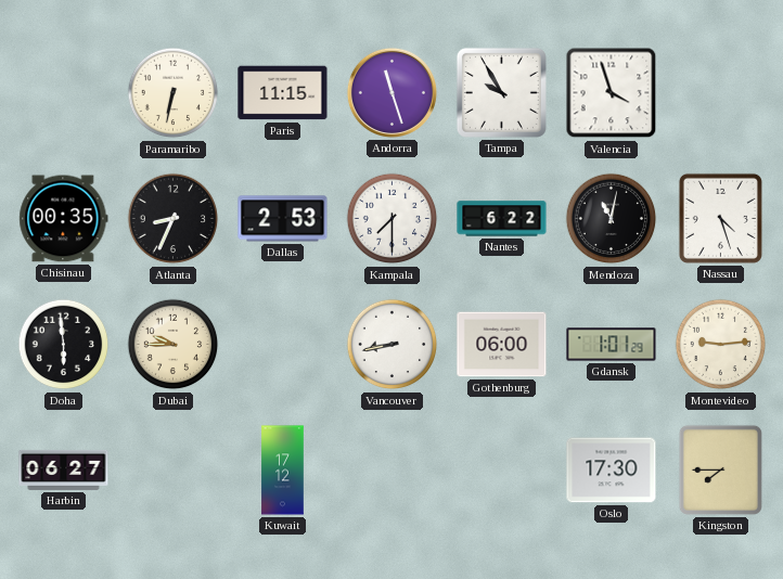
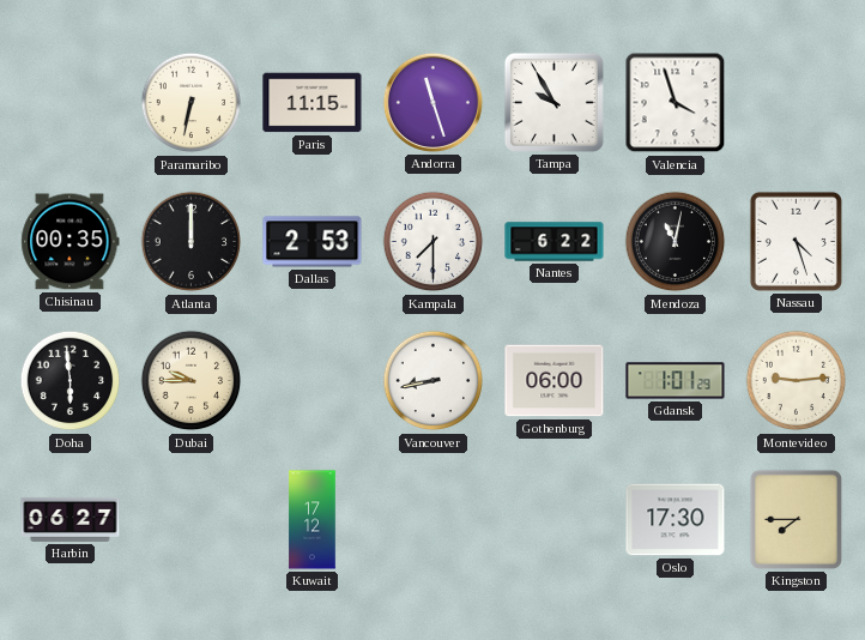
Atlanta: 8:34 -> 12:00 (192, 242)
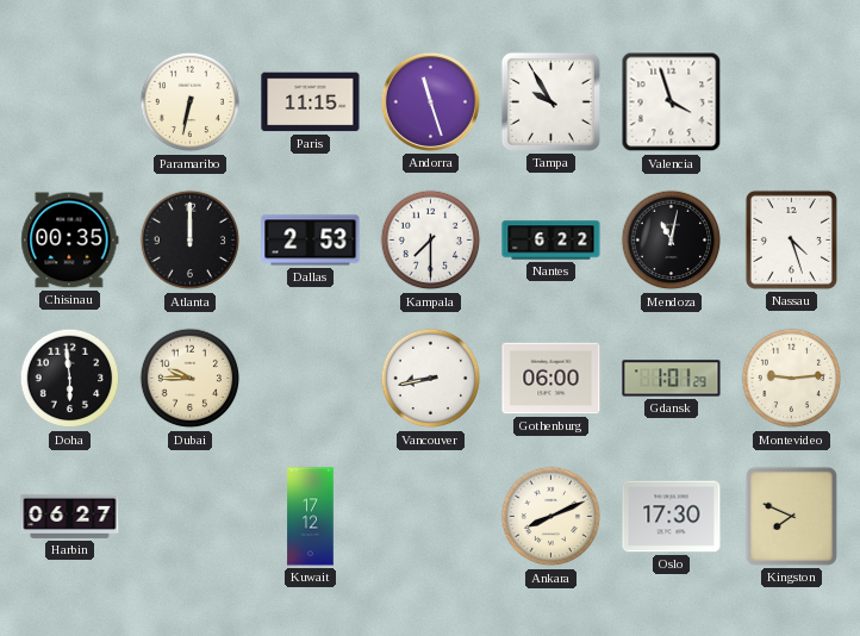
Ankara: none -> 8:11 (551, 517)
Kingston: 7:45 -> 7:49 (791, 516)
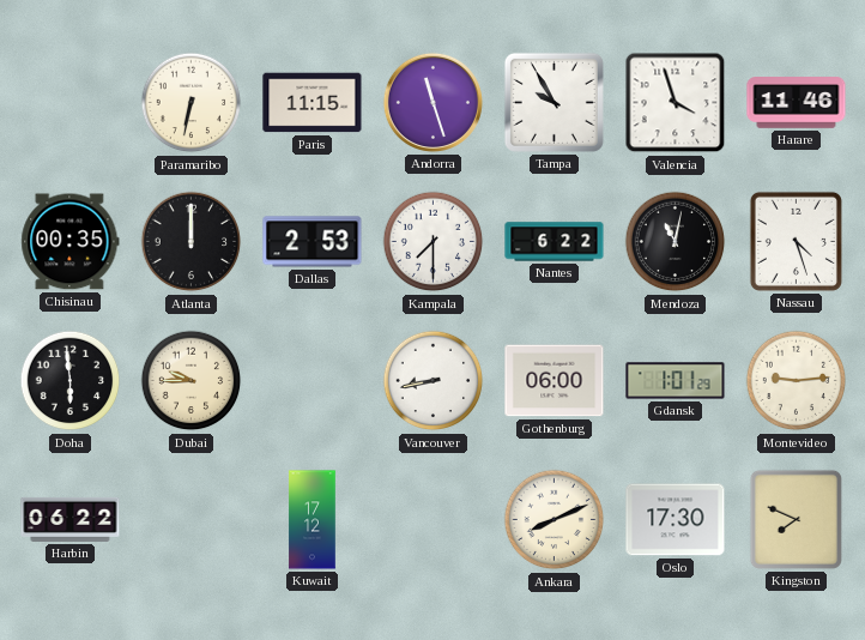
Harare: none -> 11:46 (797, 103)
Harbin: 06:27 -> 06:22 (71, 519)
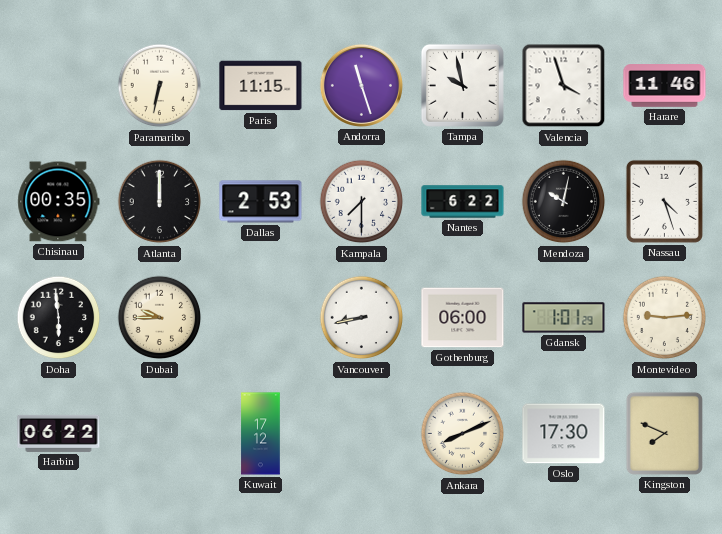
Tampa: 9:55 -> 9:58 (462, 85)
Mendoza: 11:02 -> 10:02 (564, 202)
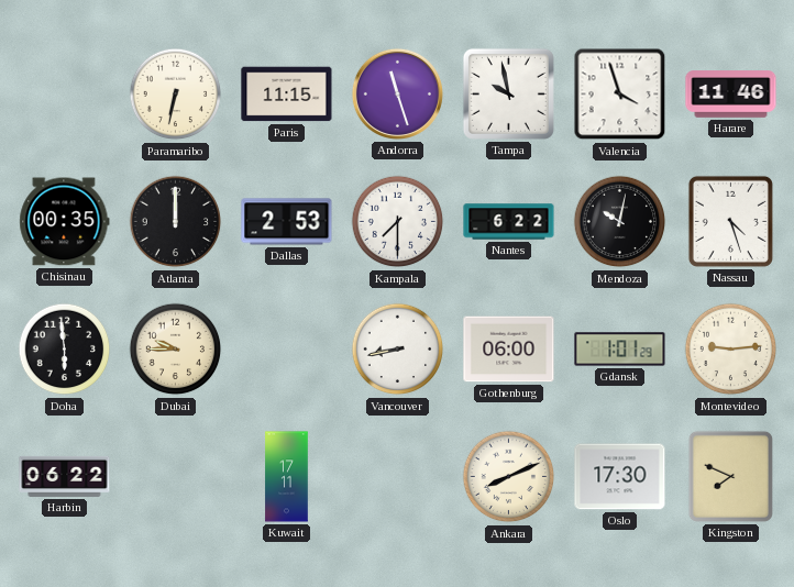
Kuwait: 17:12 -> 17:11 (287, 477)
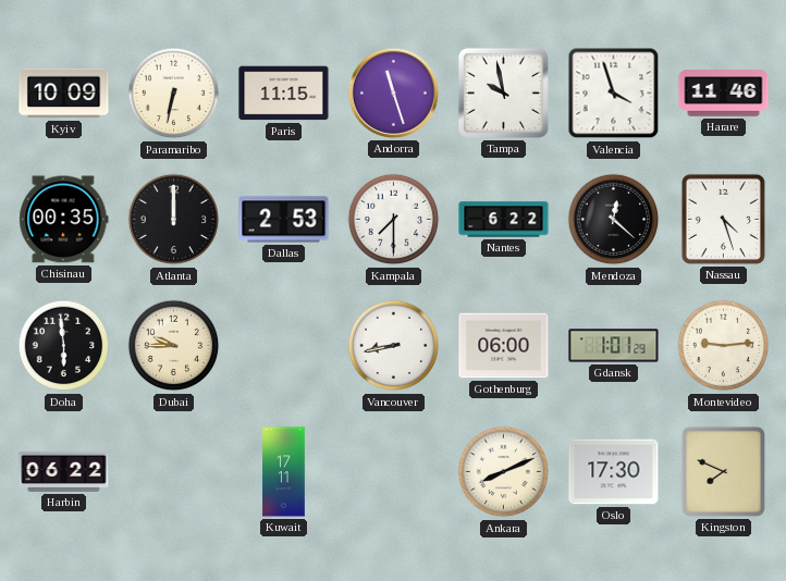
Kyiv: none -> 10:09 (64, 94)
Mendoza: 10:02 -> 12:22 (614, 220)
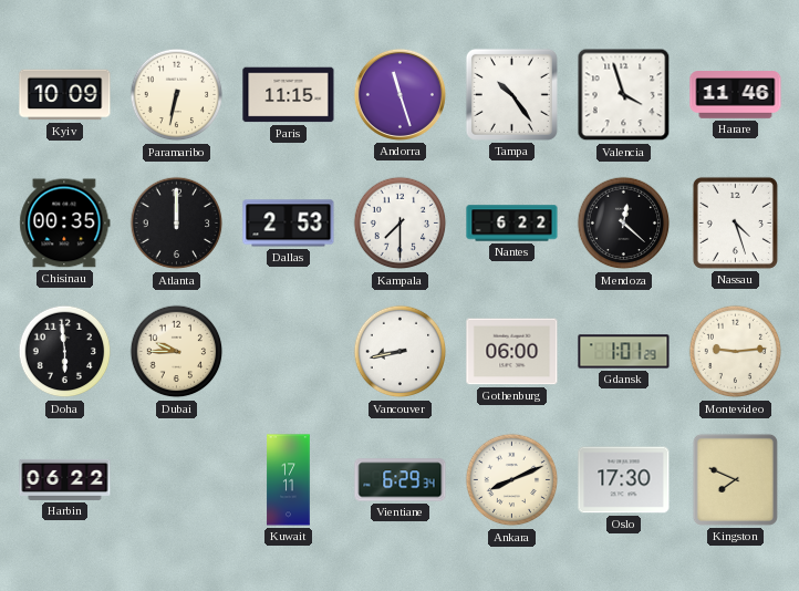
Tampa: 9:58 -> 10:24 (511, 94)
Vientiane: none -> 6:29 (401, 480)
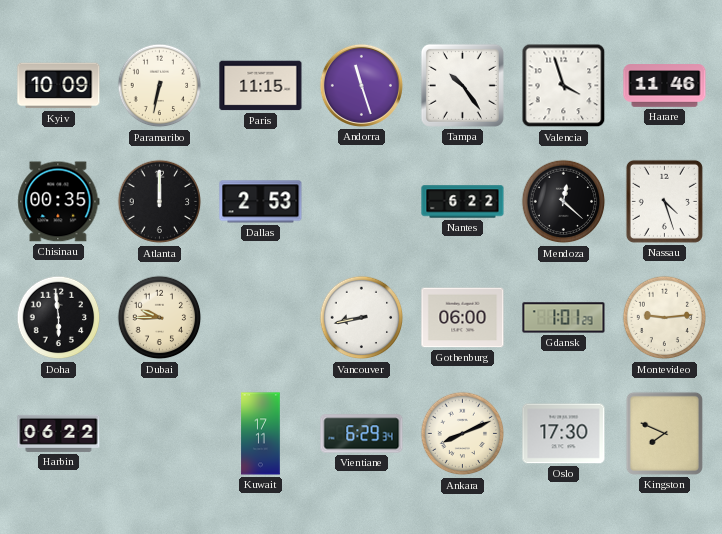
Kampala: 7:30 -> none (401, 224)
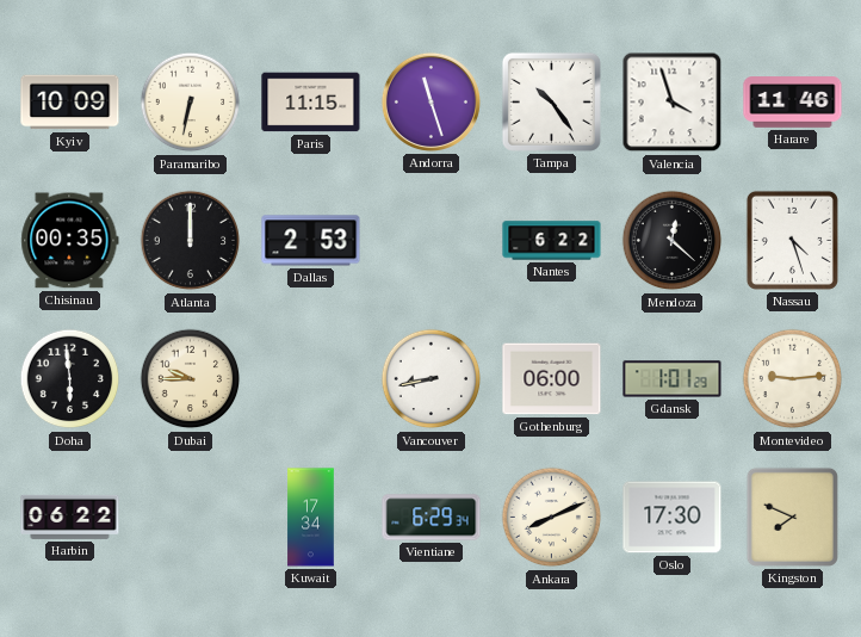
Kuwait: 17:11 -> 17:34 (311, 518)
